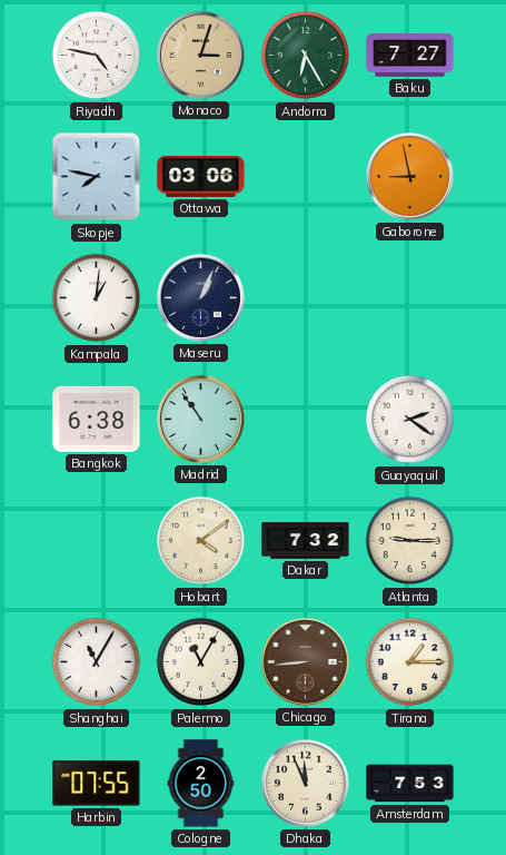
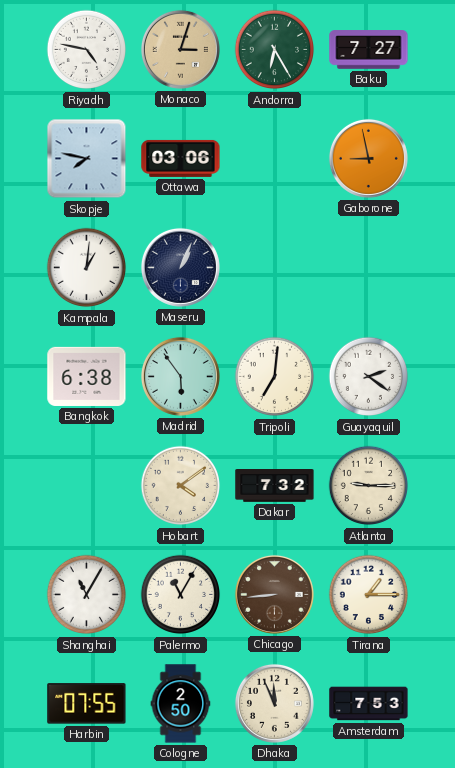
Madrid: 10:54 -> 5:54 (180, 376)
Tripoli: none -> 7:01 (275, 377)
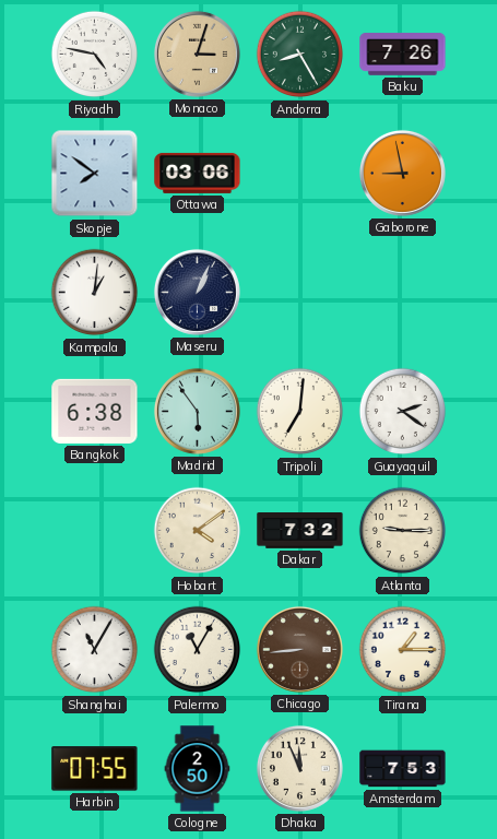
Andorra: 6:25 -> 8:25 (300, 55)
Baku: 7:27 -> 7:26 (403, 55)
Skopje: 7:47 -> 7:51 (95, 174)
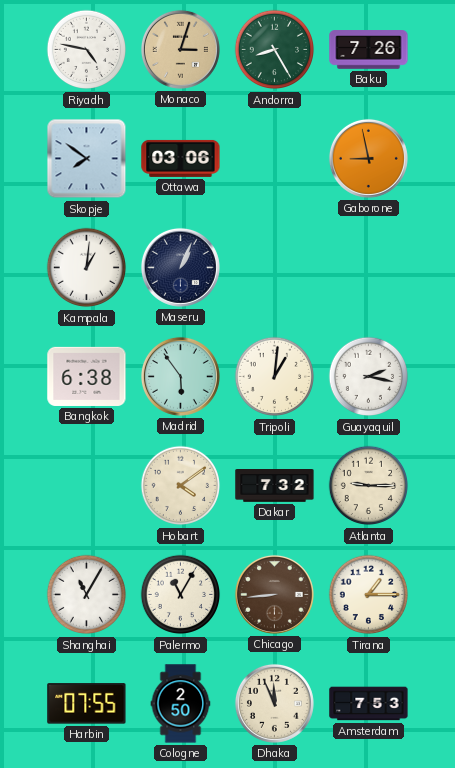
Tripoli: 7:01 -> 1:01 (275, 377)
Guayaquil: 2:21 -> 2:17 (369, 377)
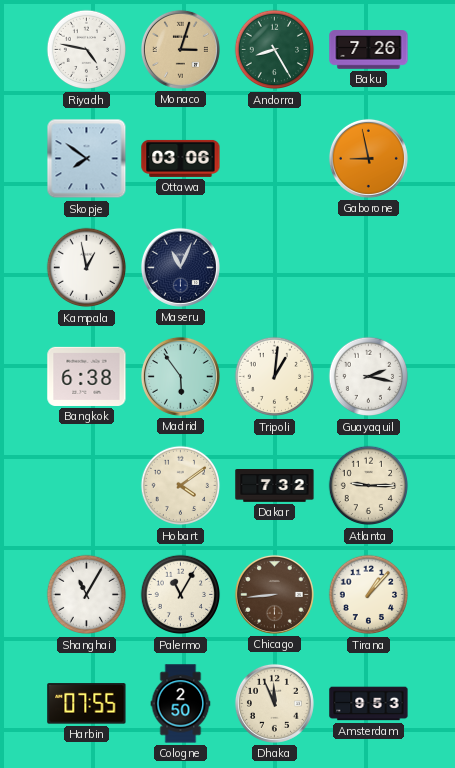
Kampala: 1:01 -> 12:58 (87, 268)
Maseru: 1:04 -> 11:04 (180, 267)
Tirana: 1:15 -> 1:07 (369, 595)
Amsterdam: 7:53 -> 9:53 (369, 704)
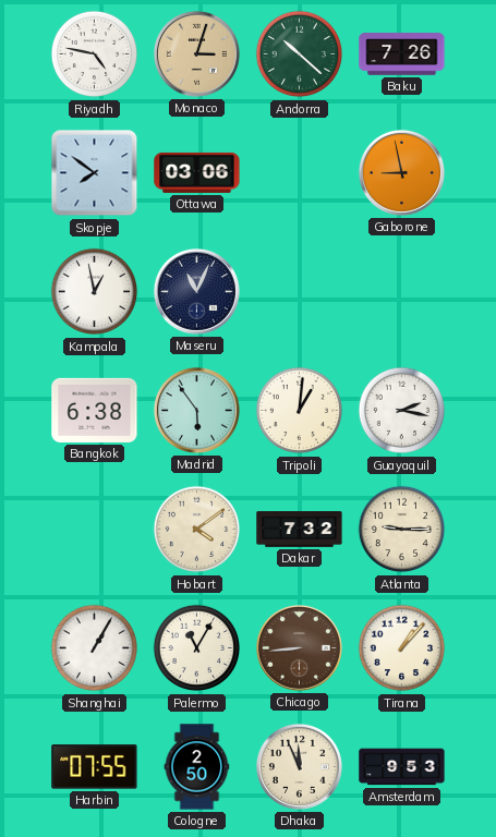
Andorra: 8:25 -> 10:22 (300, 54)
Shanghai: 11:05 -> 1:05 (95, 648)
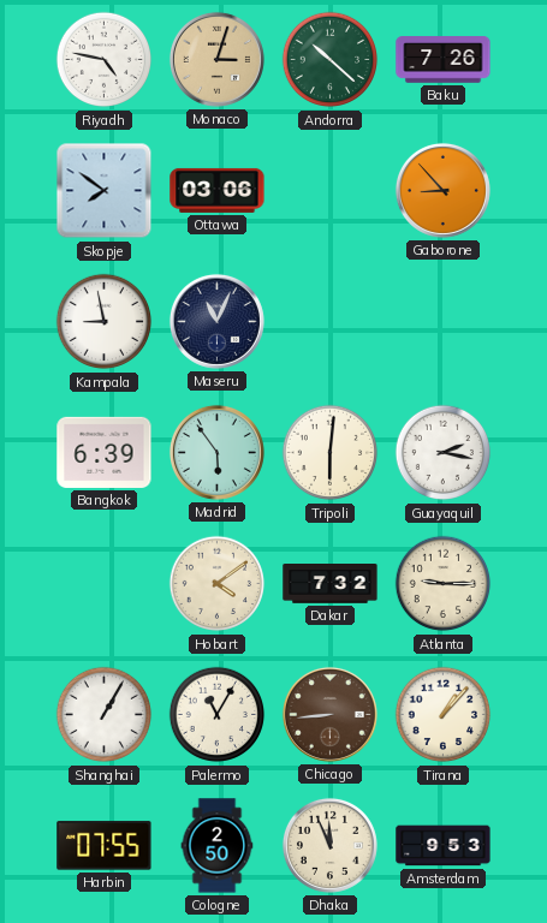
Gaborone: 8:58 -> 8:53 (442, 190)
Kampala: 12:58 -> 8:58 (105, 322)
Bangkok: 6:38 -> 6:39 (105, 452)
Tripoli: 1:01 -> 6:01 (331, 453)
